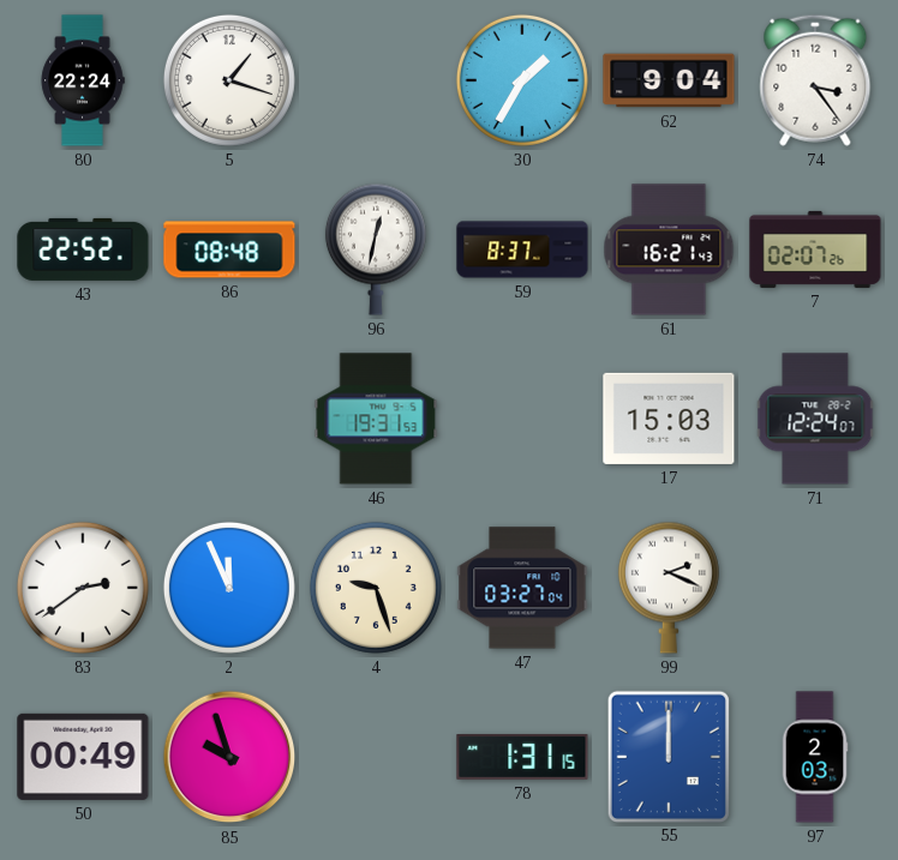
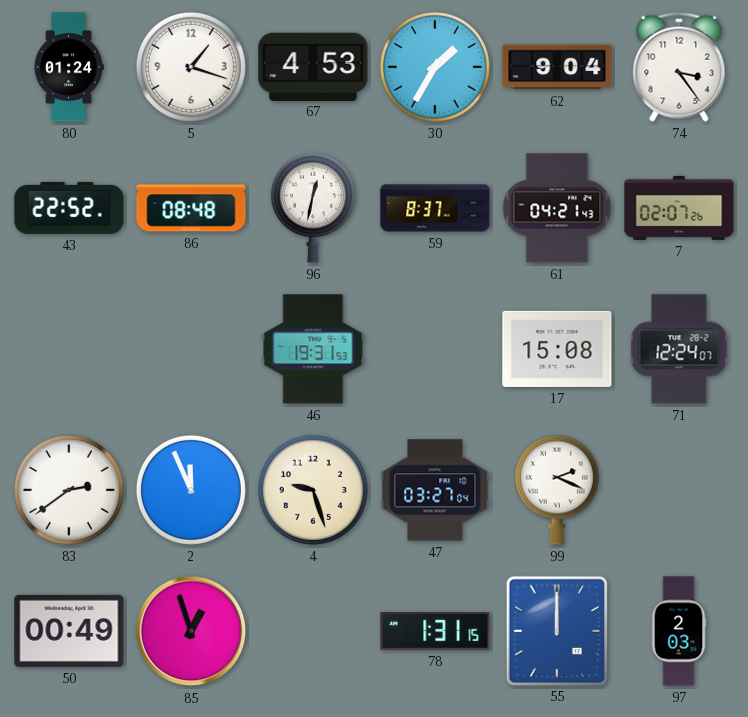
80: 22:24 -> 01:24 (69, 67)
67: none -> 4:53 (313, 66)
61: 16:21 -> 04:21 (557, 208)
17: 15:03 -> 15:08 (557, 349)
85: 9:57 -> 12:57 (191, 631)
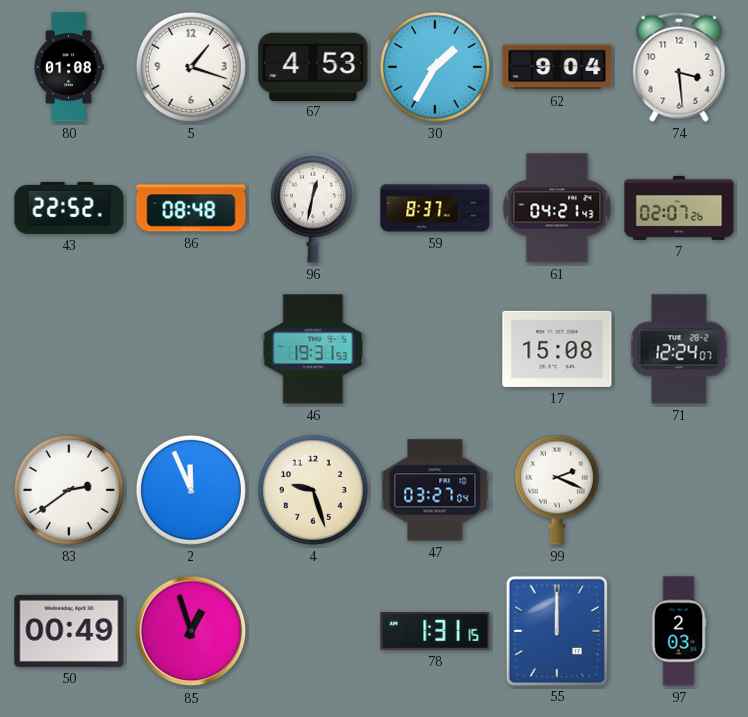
80: 01:24 -> 01:08 (69, 67)
74: 3:24 -> 3:29 (679, 67)
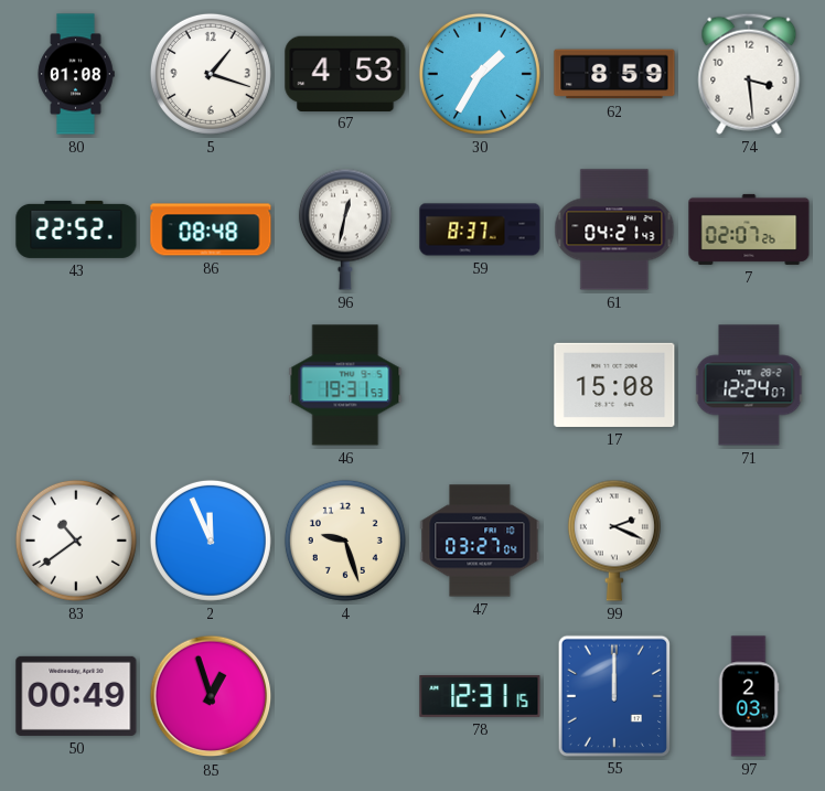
62: 9:04 -> 8:59 (614, 74)
83: 2:39 -> 10:39 (76, 541)
78: 1:31 -> 12:31 (480, 697)
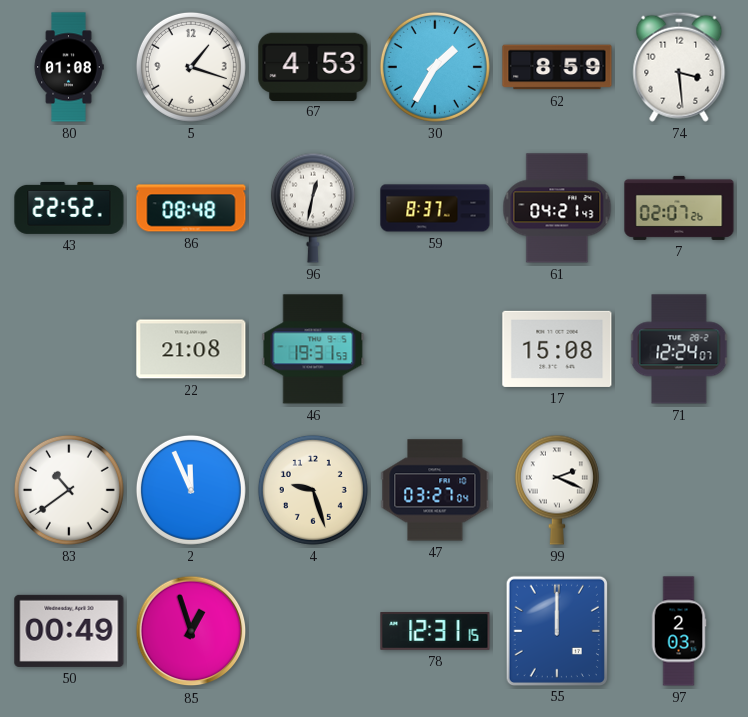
22: none -> 21:08 (191, 349)
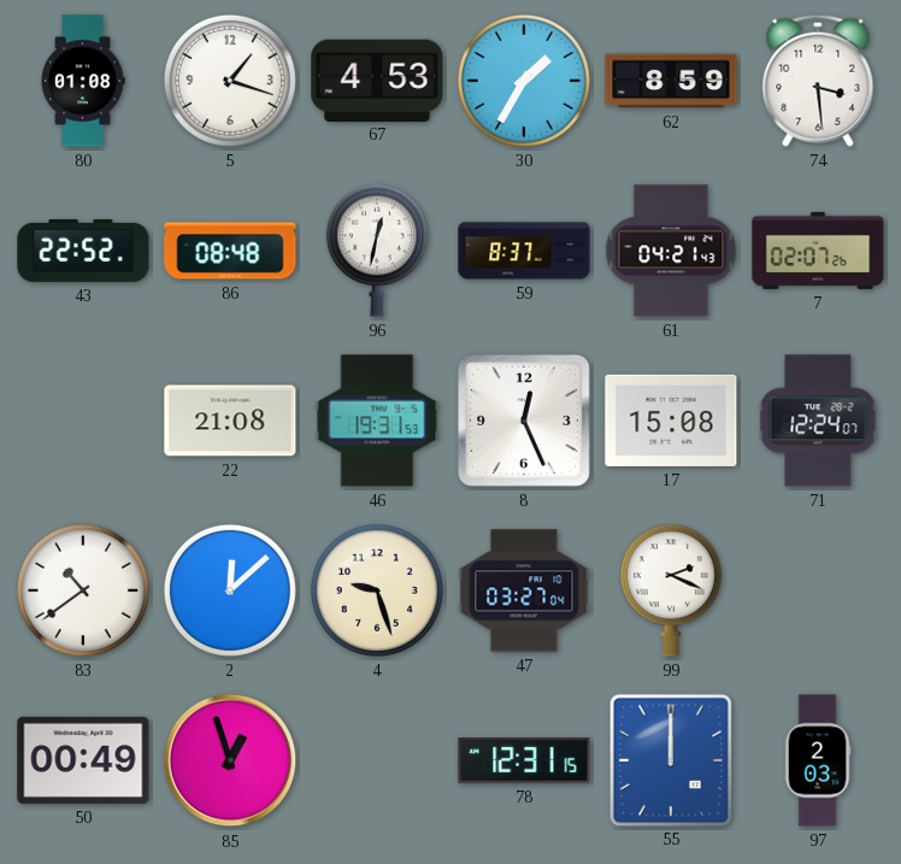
8: none -> 12:26 (524, 421)
2: 11:56 -> 12:08 (230, 590)
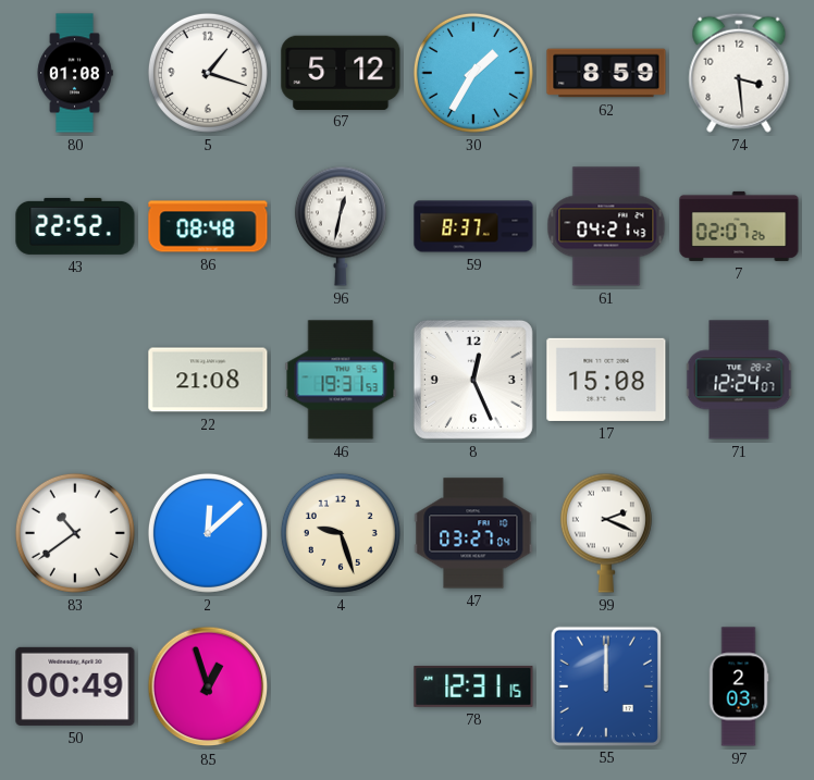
67: 4:53 -> 5:12 (341, 72)
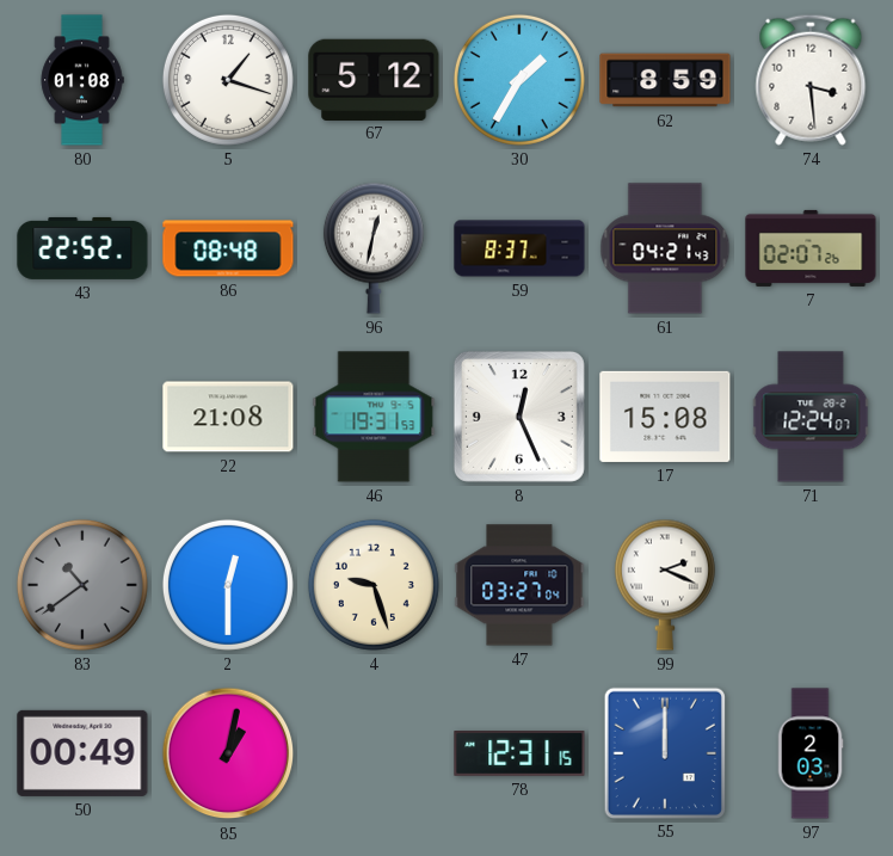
83 dial: white -> grey (82, 585)
2: 12:08 -> 12:30 (228, 585)
85: 12:57 -> 1:02 (228, 753)
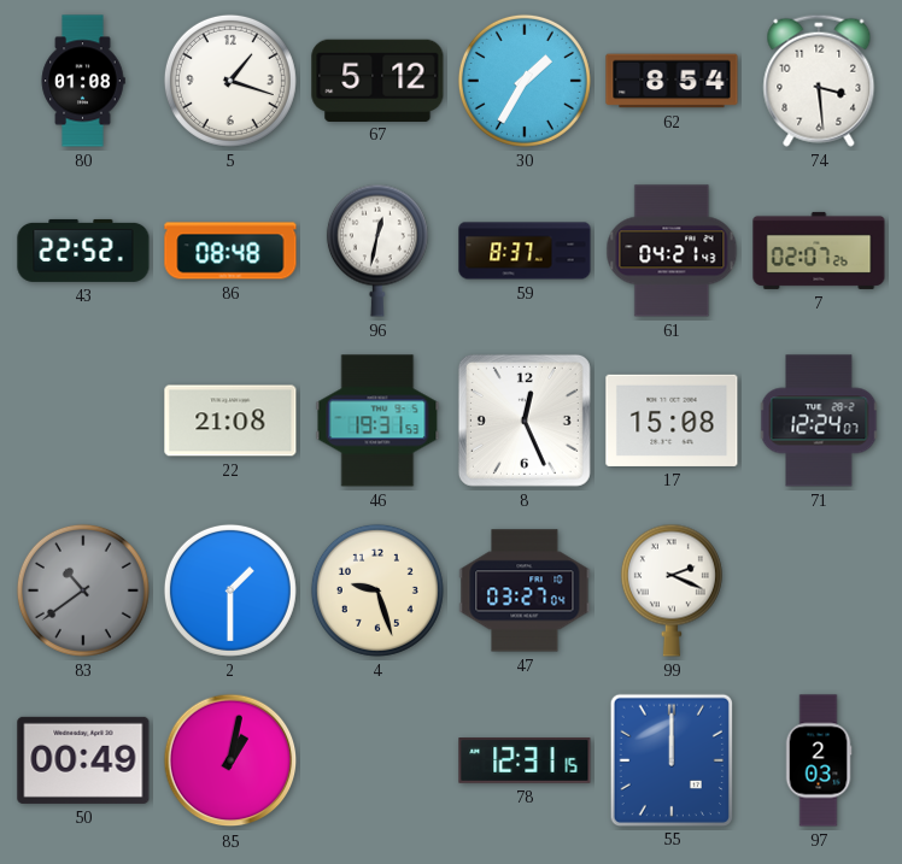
62: 8:59 -> 8:54 (672, 81)
2: 12:30 -> 1:30 (230, 590)
